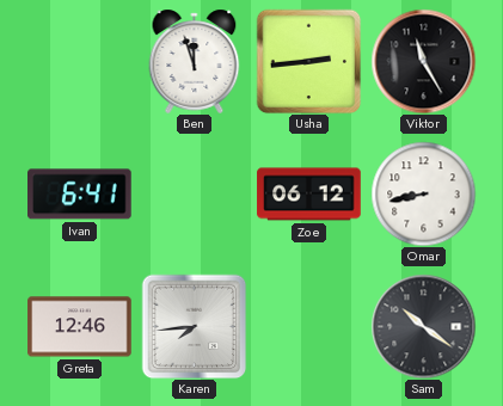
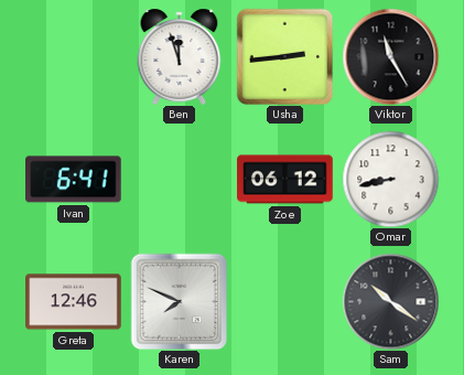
Karen: 7:44 -> 7:49 (179, 301)
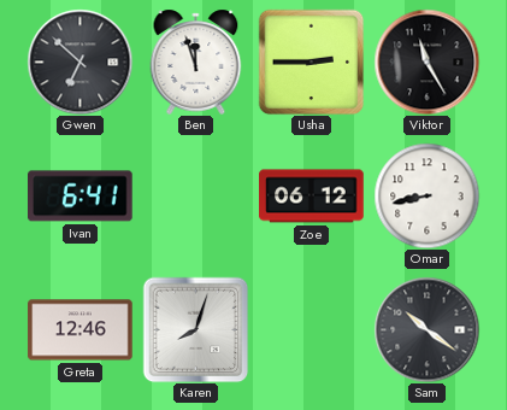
Gwen: none -> 6:52 (79, 61)
Usha: 2:44 -> 2:45 (311, 61)
Karen: 7:49 -> 8:03 (195, 329)
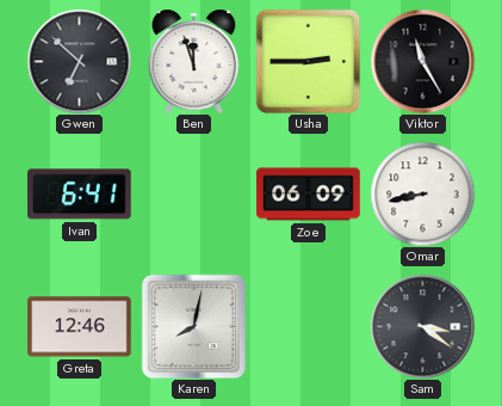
Zoe: 06:12 -> 06:09 (309, 195)
Karen: 8:03 -> 8:02 (193, 326)
Sam: 10:21 -> 3:21 (422, 326)
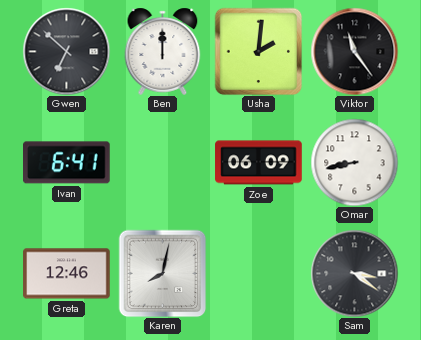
Ben: 11:57 -> 12:00 (163, 51)
Usha: 2:45 -> 2:01 (258, 51)
Viktor: 11:25 -> 11:24 (354, 51)
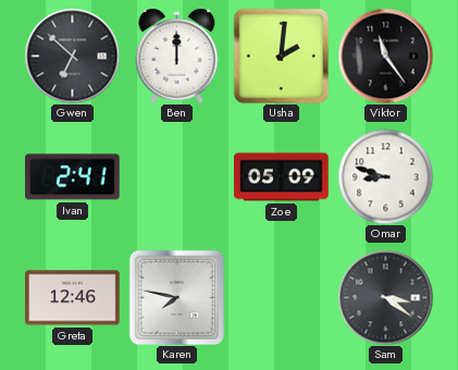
Ivan: 6:41 -> 2:41 (73, 177)
Zoe: 06:09 -> 05:09 (282, 177)
Omar: 8:43 -> 8:48 (385, 176)
Karen: 8:02 -> 7:47 (176, 297)
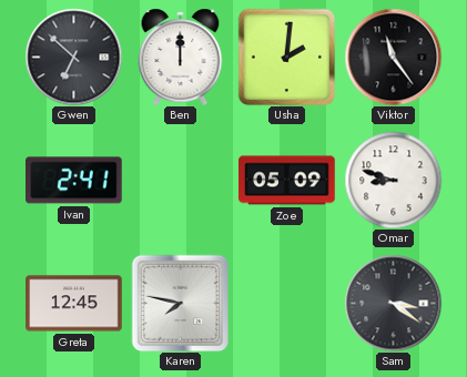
Greta: 12:46 -> 12:45 (74, 304)
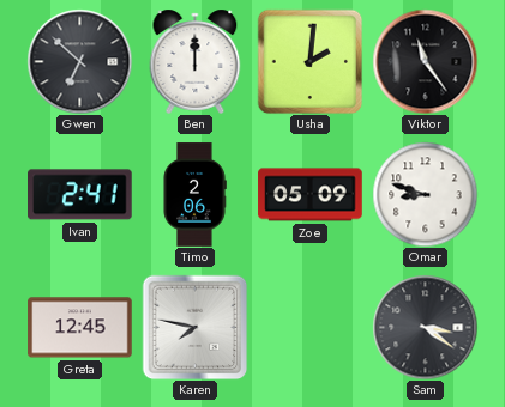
Timo: none -> 2:06 (194, 195)
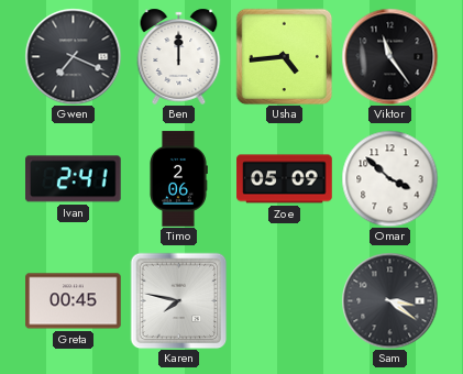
Gwen: 6:52 -> 7:19 (73, 56)
Usha: 2:01 -> 4:44 (284, 56)
Omar: 8:48 -> 3:52 (389, 178)
Greta: 12:45 -> 00:45 (74, 301)
